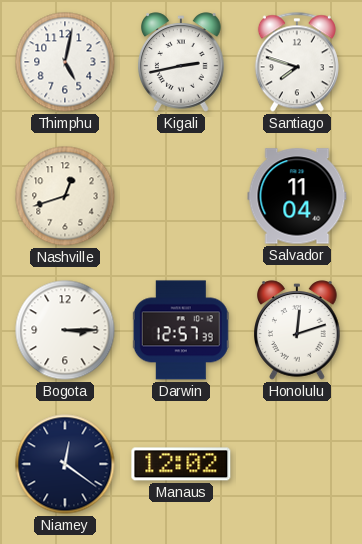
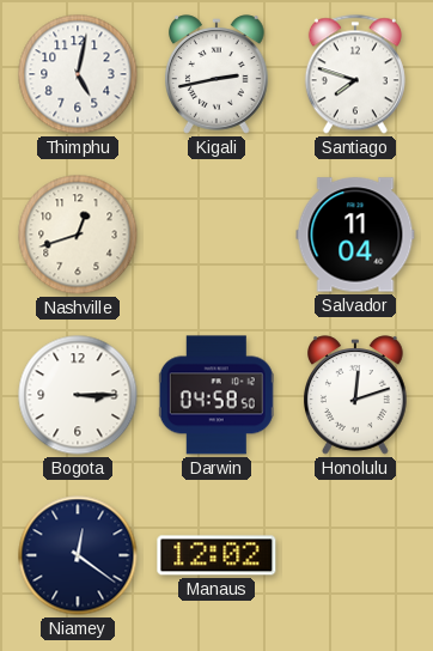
Darwin: 12:57 -> 04:58 (216, 395)
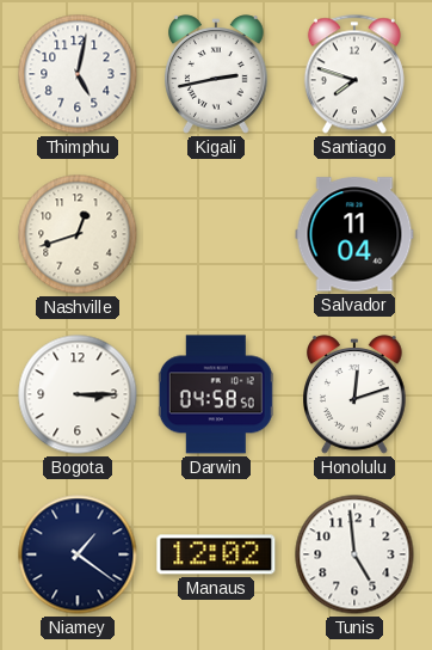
Niamey: 12:21 -> 1:21 (78, 554)
Tunis: none -> 4:59 (354, 554)
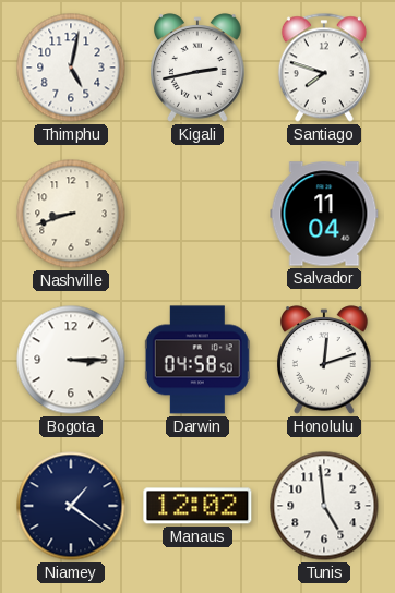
Nashville: 12:42 -> 8:42 (71, 214)
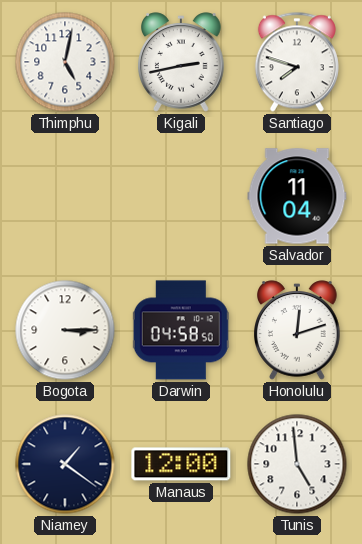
Nashville: 8:42 -> none (71, 214)
Manaus: 12:02 -> 12:00 (181, 464)
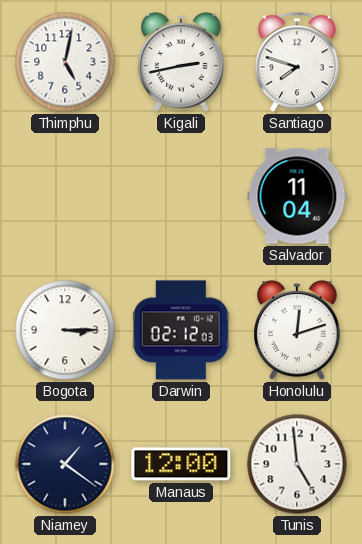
Darwin: 04:58 -> 02:12 (181, 330)
